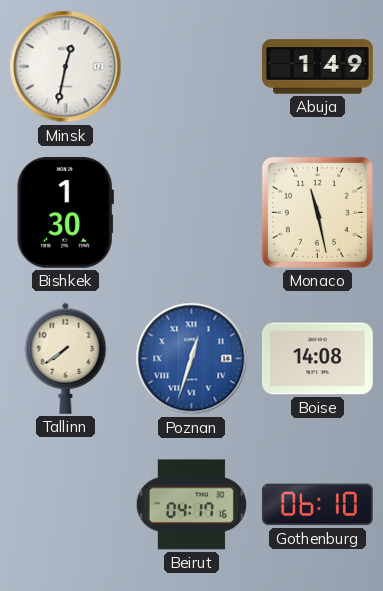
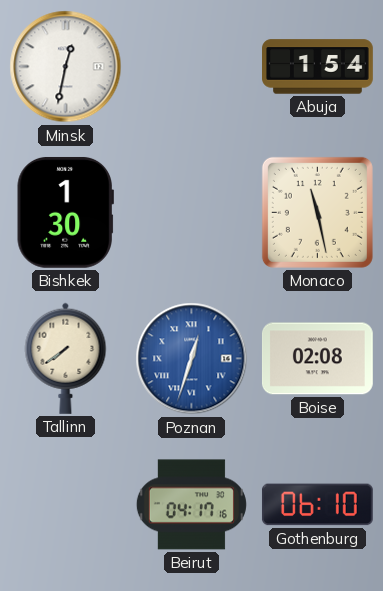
Abuja: 1:49 -> 1:54 (318, 67)
Boise: 14:08 -> 02:08 (317, 359)
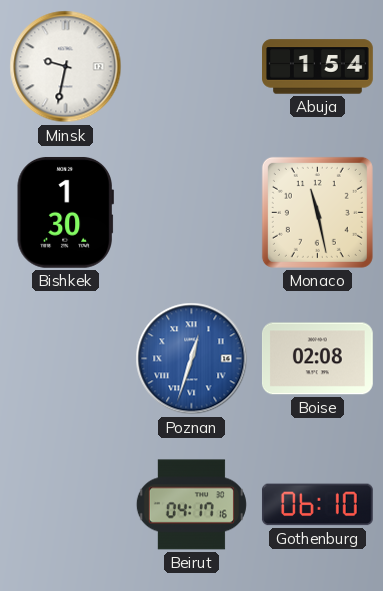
Minsk: 12:32 -> 9:32 (66, 67)
Tallinn: 7:39 -> none (66, 358)
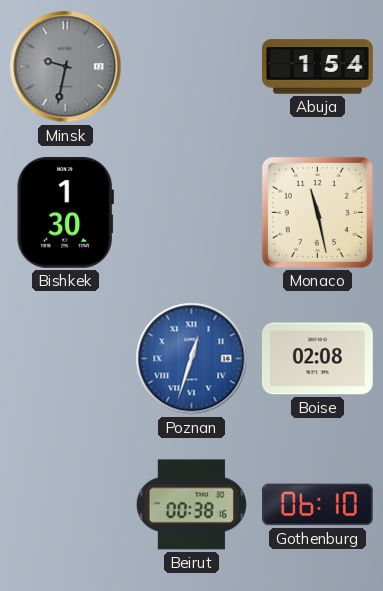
Minsk dial: white -> grey (66, 67)
Beirut: 04:17 -> 00:38 (191, 505)
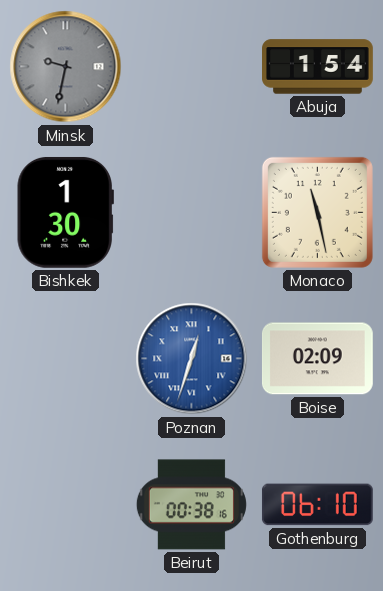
Boise: 02:08 -> 02:09 (317, 359)
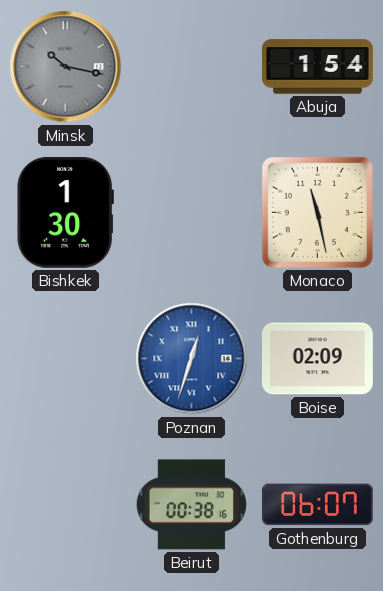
Minsk: 9:32 -> 10:17 (66, 67)
Gothenburg: 06:10 -> 06:07 (317, 505)
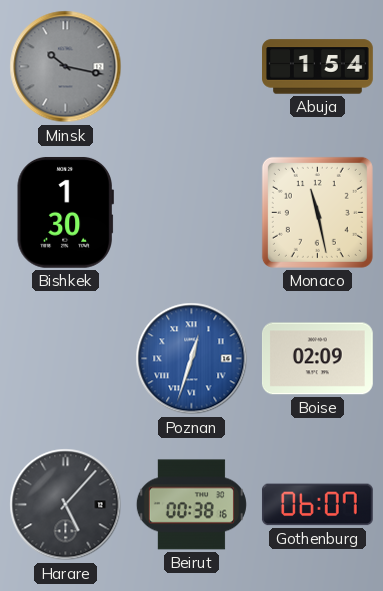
Harare: none -> 5:07 (66, 505)
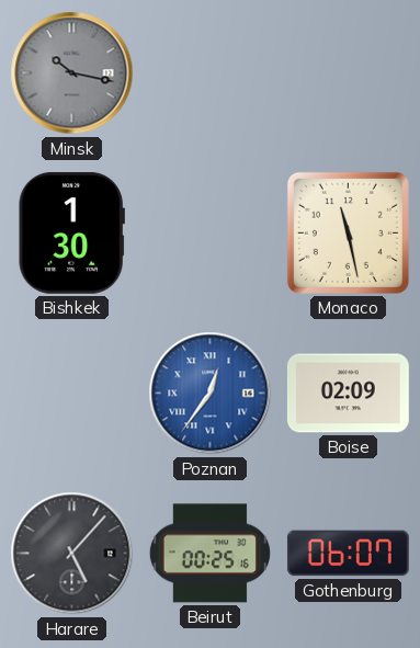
Abuja: 1:54 -> none (318, 67)
Poznan: 12:33 -> 12:36 (211, 394)
Beirut: 00:38 -> 00:25 (209, 554)
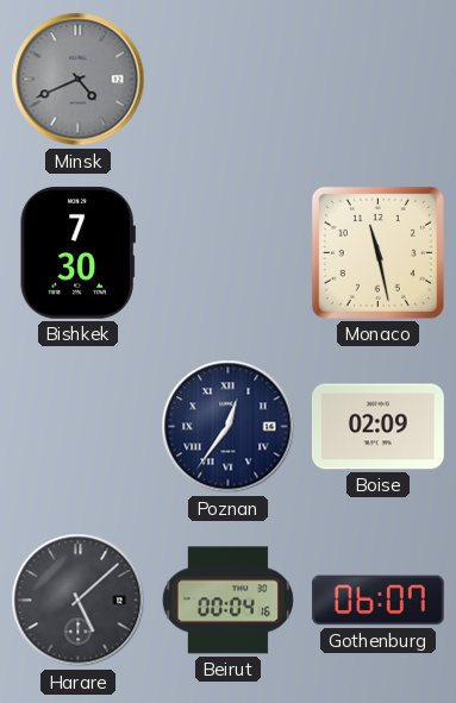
Minsk: 10:17 -> 4:41 (79, 80)
Bishkek: 1:30 -> 7:30 (77, 252)
Poznan dial: blue -> navy (229, 427)
Harare: 5:07 -> 5:08 (79, 601)
Beirut: 00:25 -> 00:04 (227, 601)
